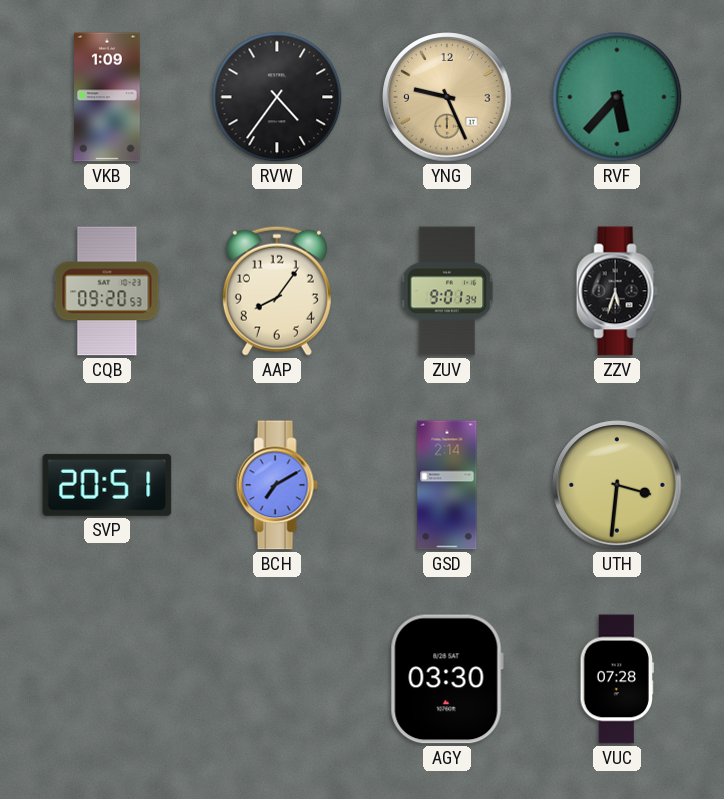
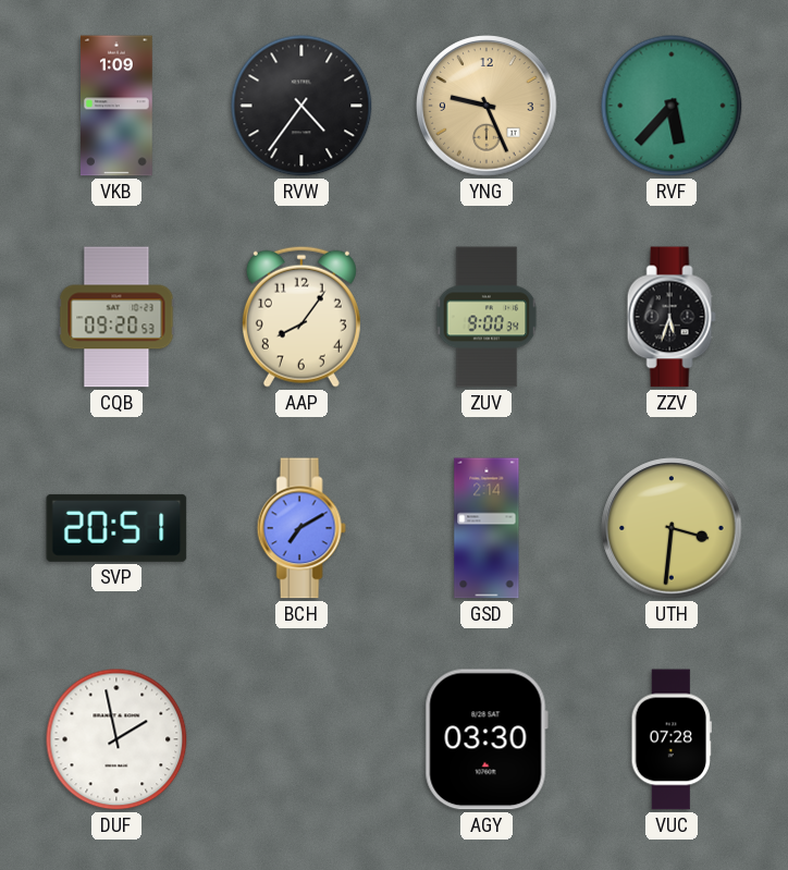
ZUV: 9:01 -> 9:00 (487, 317)
DUF: none -> 1:58 (116, 739)
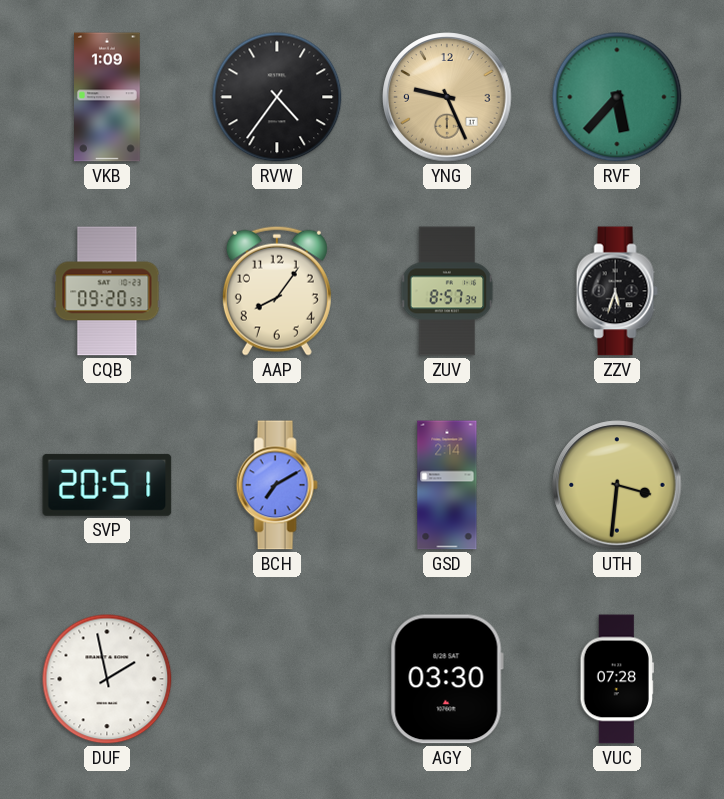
ZUV: 9:00 -> 8:57 (447, 291)
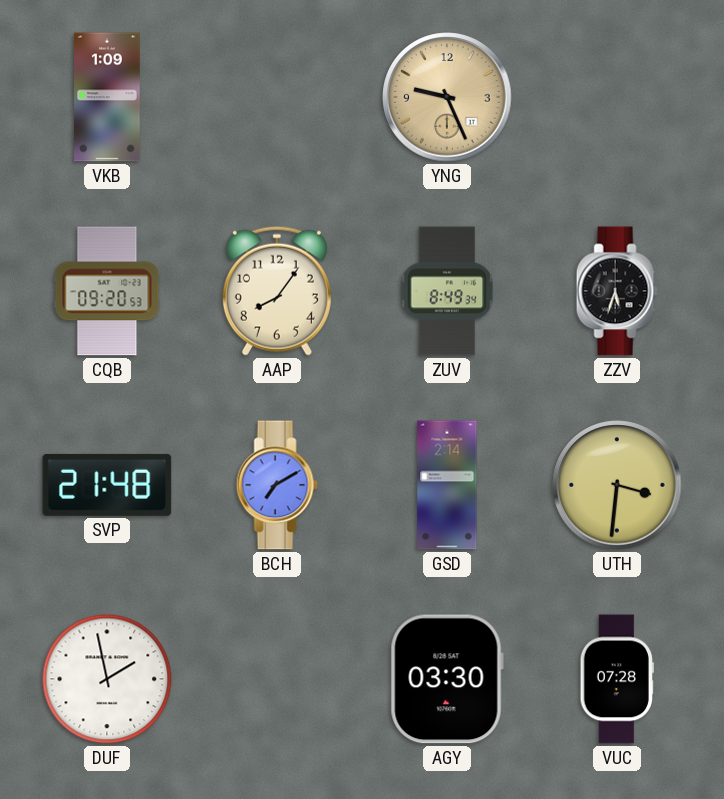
RVW: 4:36 -> none (277, 97)
RVF: 5:37 -> none (617, 97)
ZUV: 8:57 -> 8:49 (447, 291)
SVP: 20:51 -> 21:48 (107, 485)
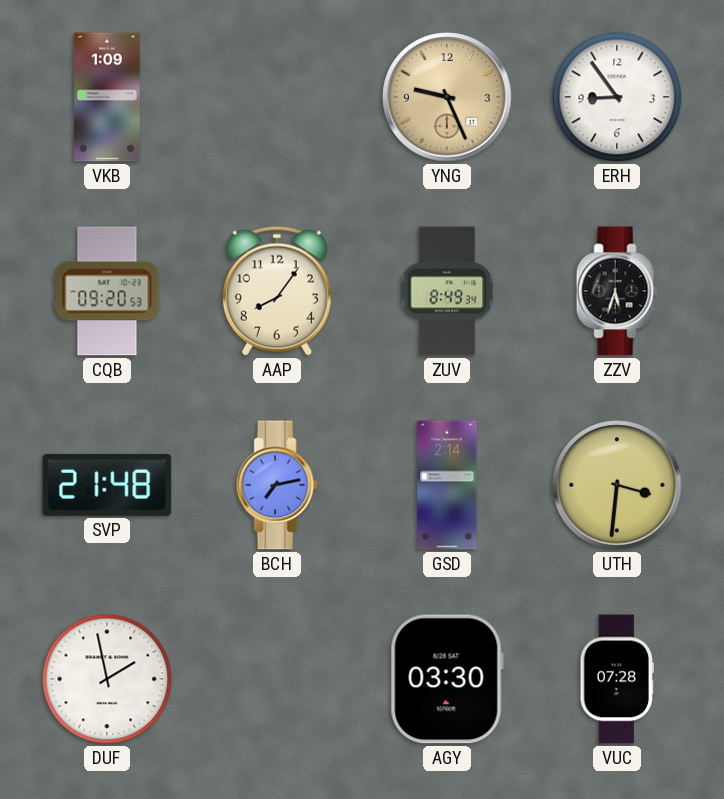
ERH: none -> 8:54 (617, 97)
BCH: 7:10 -> 7:13 (277, 485)
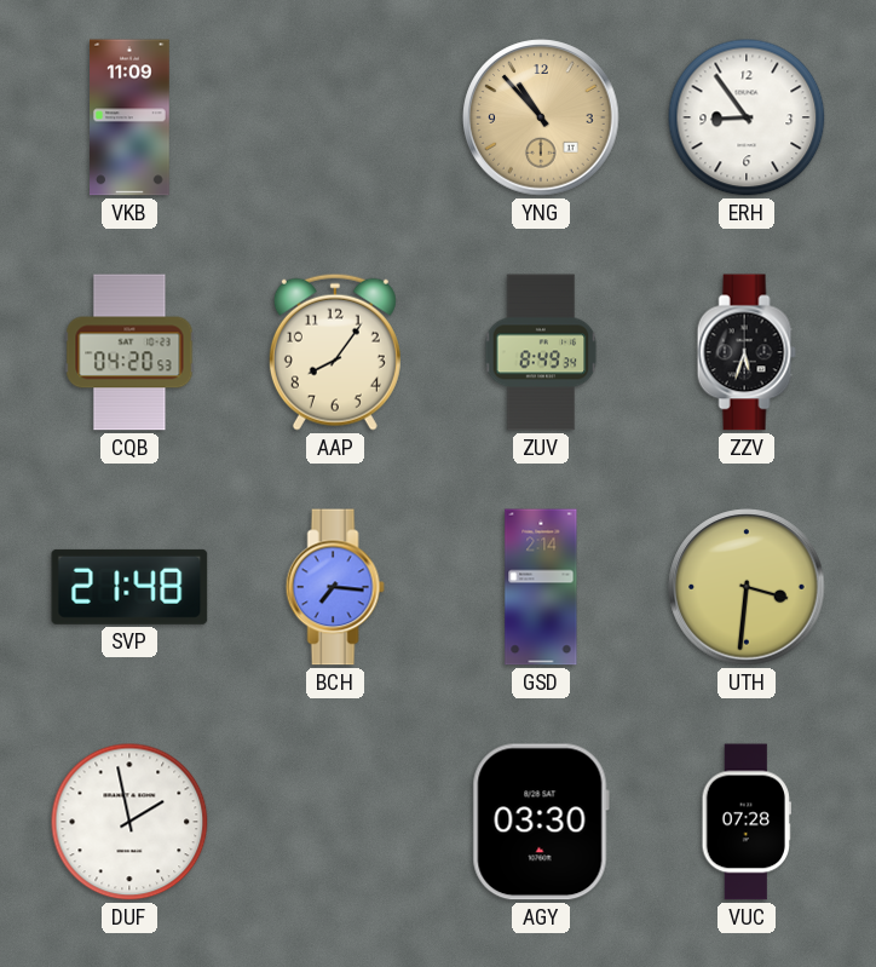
VKB: 1:09 -> 11:09 (131, 117)
YNG: 9:26 -> 10:53 (541, 117)
CQB: 09:20 -> 04:20 (129, 352)
BCH: 7:13 -> 7:16 (335, 587)
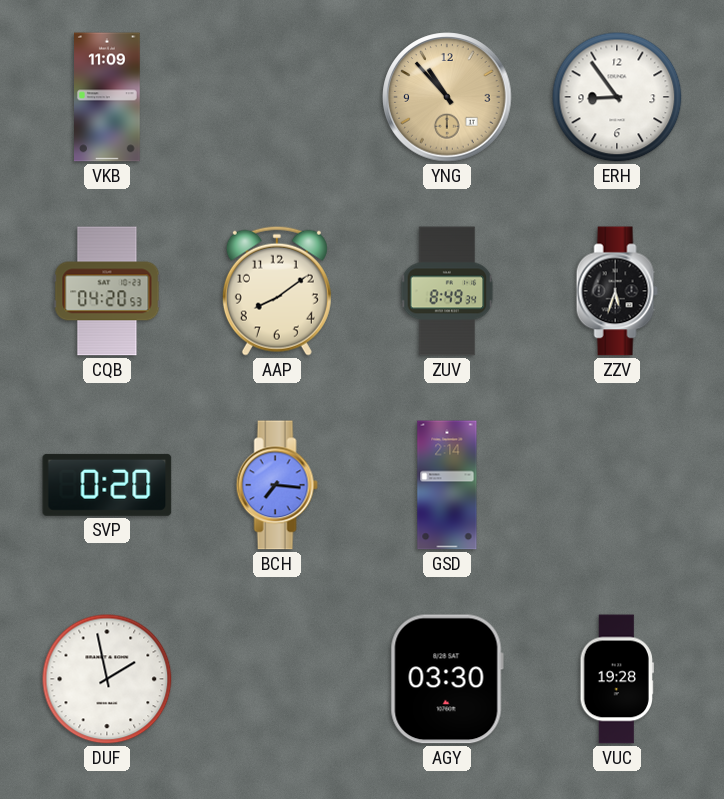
AAP: 8:06 -> 8:09 (277, 291)
SVP: 21:48 -> 0:20 (107, 485)
UTH: 3:31 -> none (747, 587)
VUC: 07:28 -> 19:28 (617, 679)
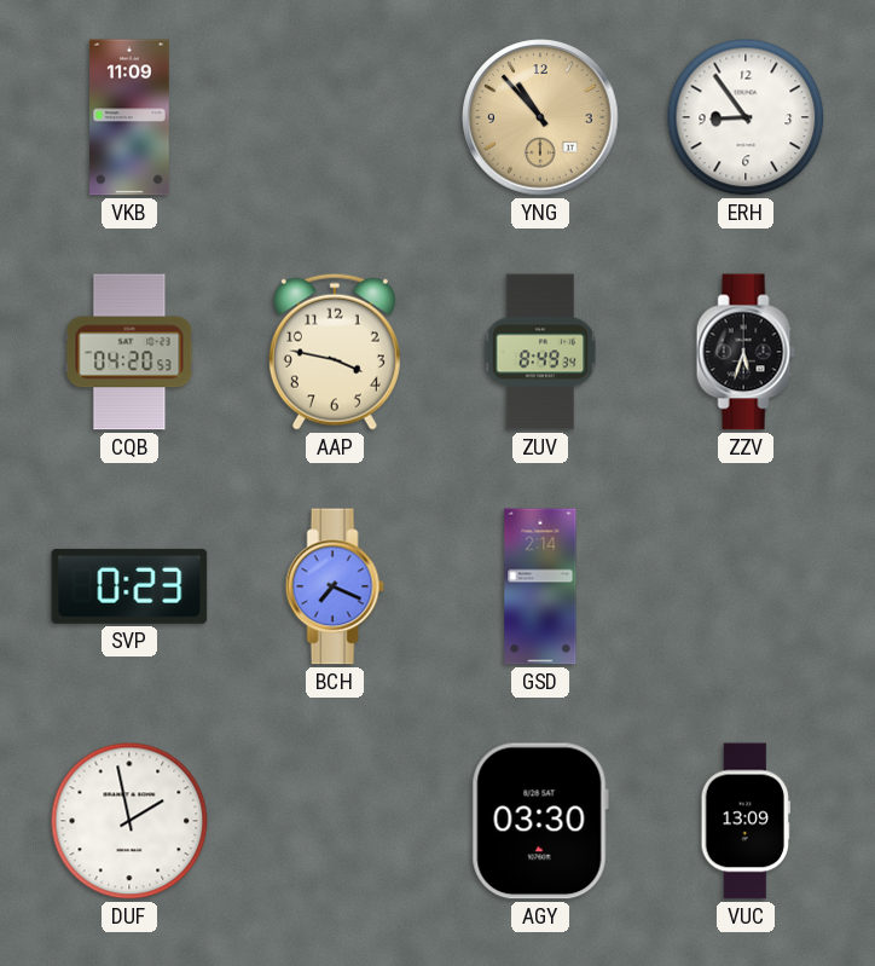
AAP: 8:09 -> 3:47 (335, 352)
SVP: 0:20 -> 0:23 (129, 586)
BCH: 7:16 -> 7:19 (335, 586)
VUC: 19:28 -> 13:09 (746, 821)
